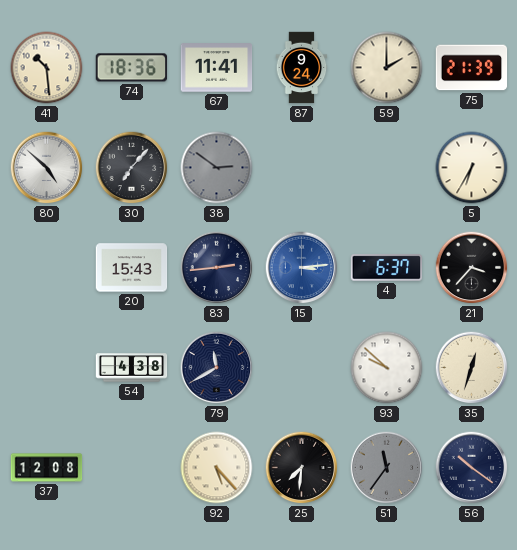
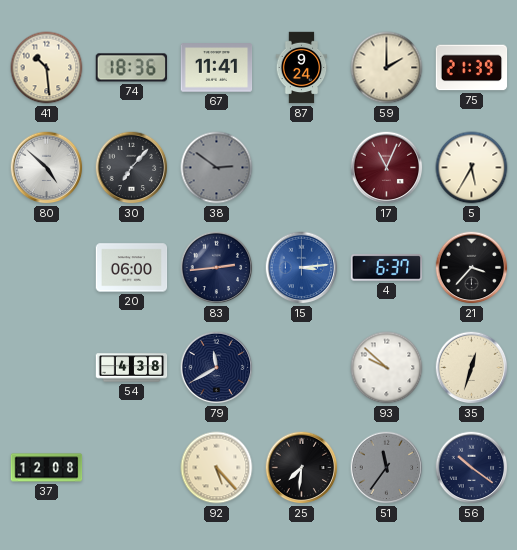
17: none -> 11:04 (387, 168)
5: 6:35 -> 5:35 (472, 168)
20: 15:43 -> 06:00 (132, 268)
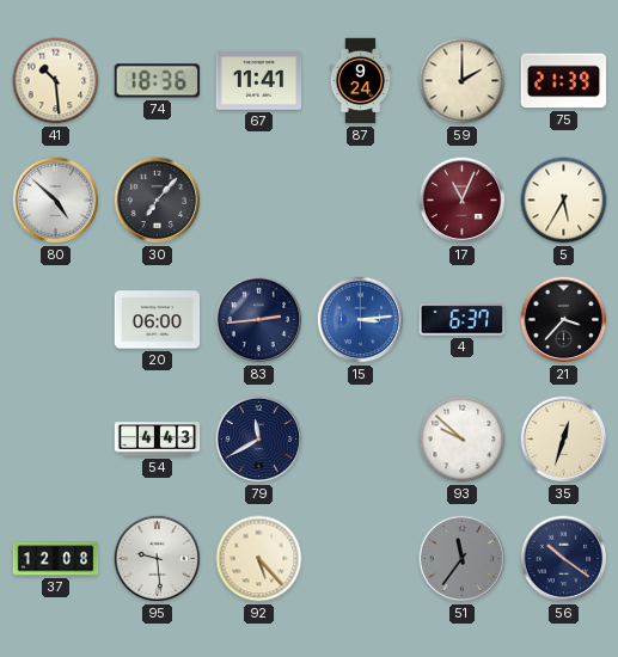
38: 2:51 -> none (217, 168)
54: 4:38 -> 4:43 (158, 440)
95: none -> 9:29 (158, 559)
25: 7:31 -> none (302, 468)
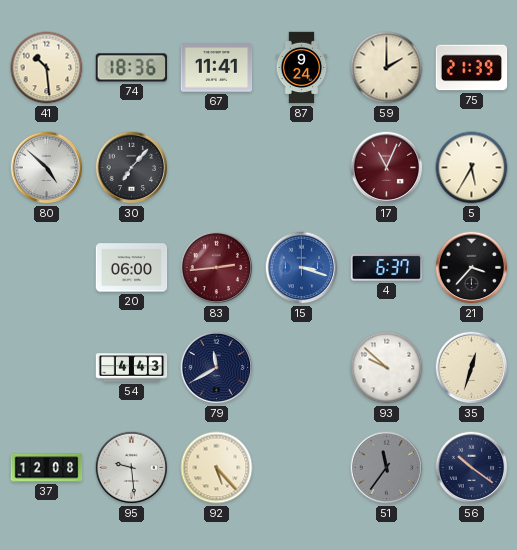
83 dial: navy -> burgundy (217, 268)
15: 3:14 -> 3:18 (302, 268)
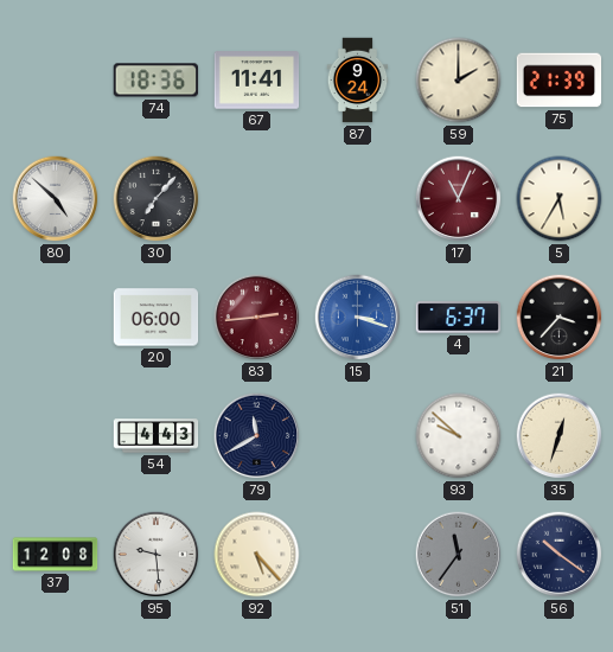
41: 10:29 -> none (47, 68)
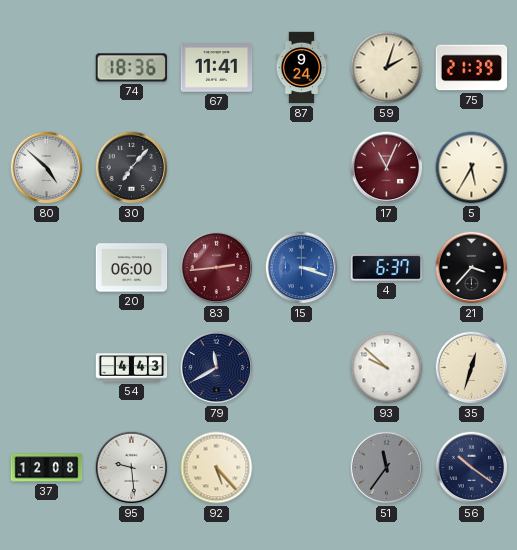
59: 2:00 -> 2:03 (387, 68)
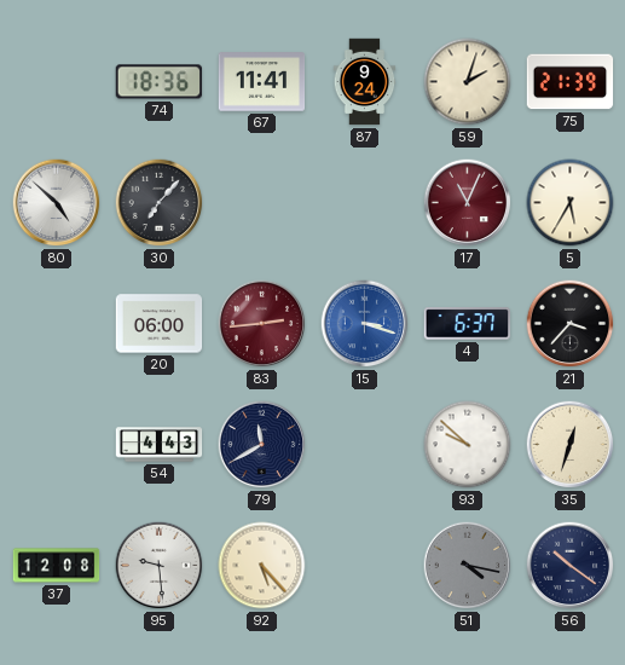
51: 11:36 -> 4:17 (468, 566)
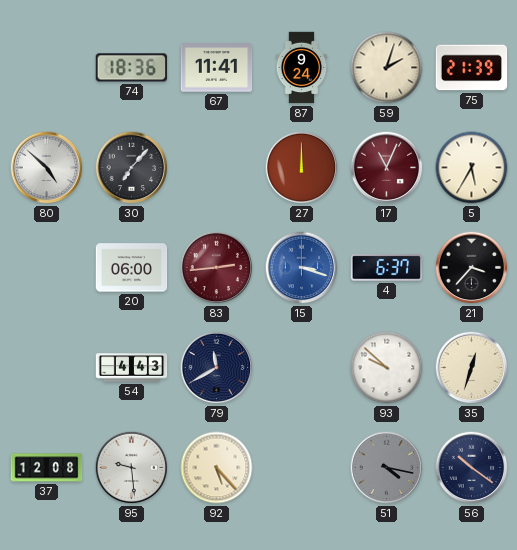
27: none -> 12:00 (302, 168)
